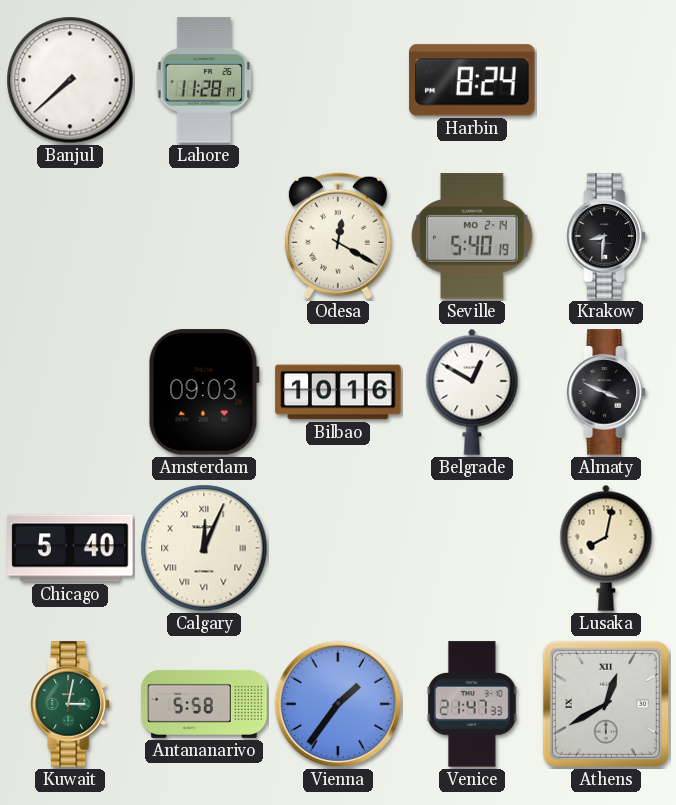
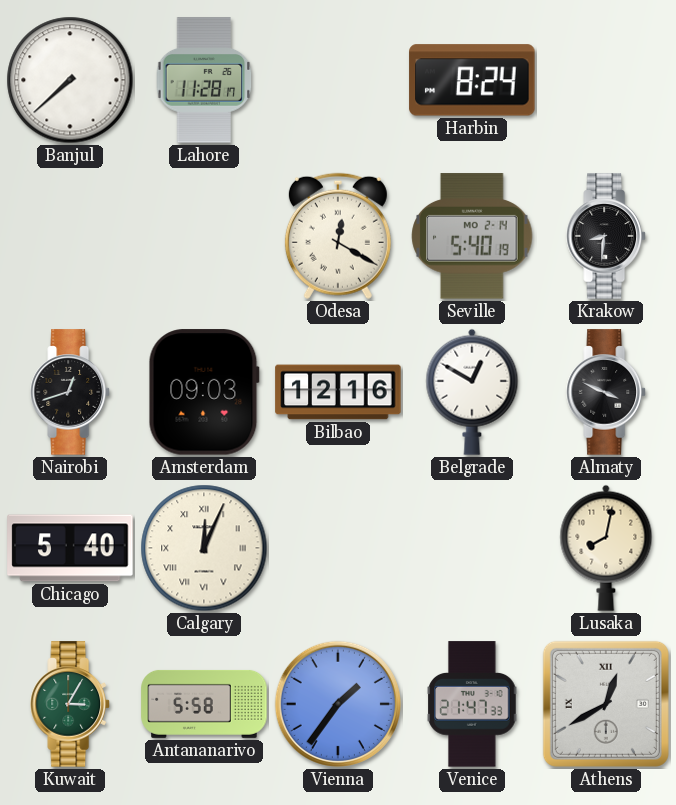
Nairobi: none -> 12:42 (70, 392)
Bilbao: 10:16 -> 12:16 (338, 392)
Kuwait: 3:02 -> 3:05 (70, 704)
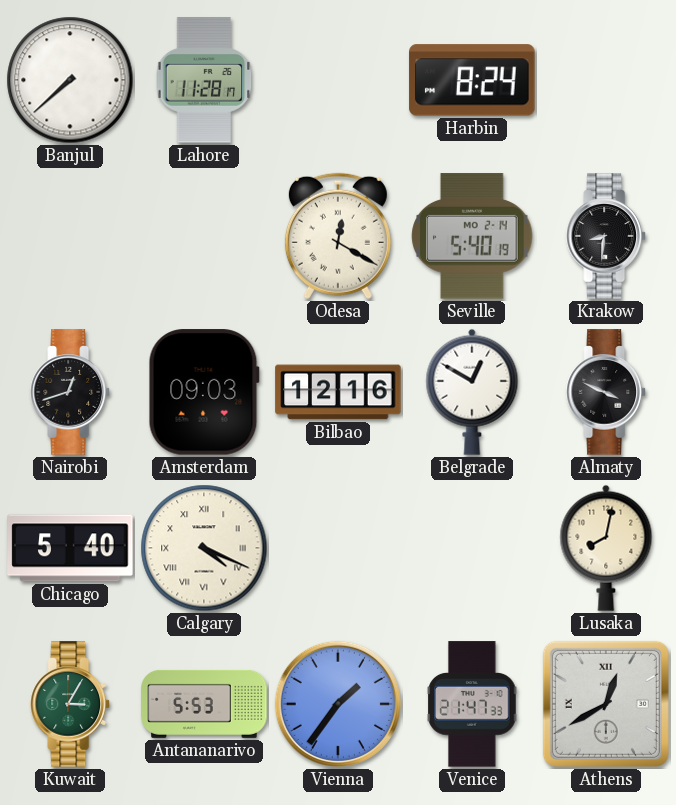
Calgary: 12:04 -> 4:19 (204, 548)
Antananarivo: 5:58 -> 5:53 (204, 704)
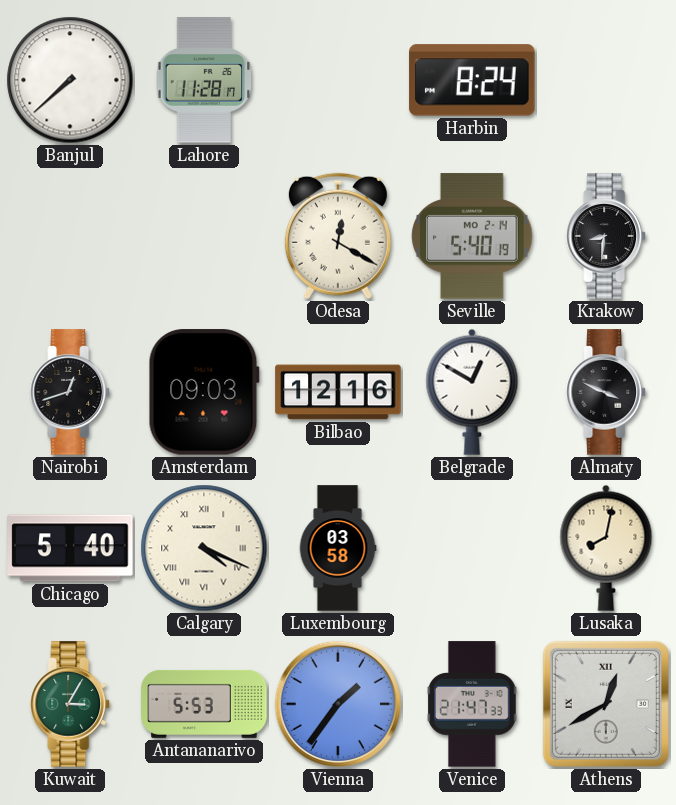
Luxembourg: none -> 03:58 (338, 548)
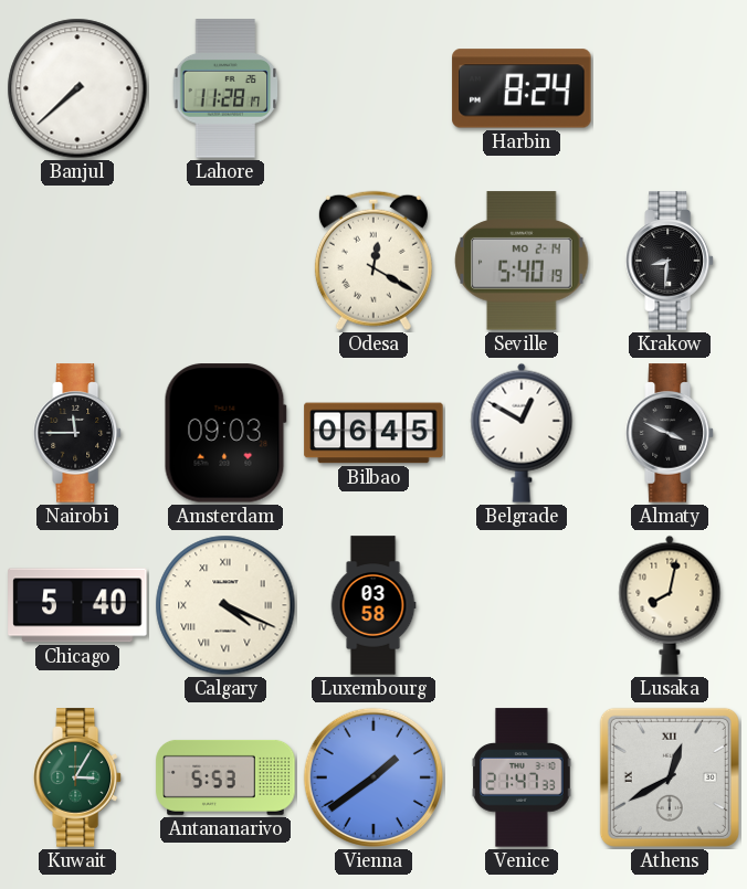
Nairobi: 12:42 -> 11:45 (77, 433)
Bilbao: 12:16 -> 06:45 (373, 433)
Vienna: 1:36 -> 1:39 (373, 777)
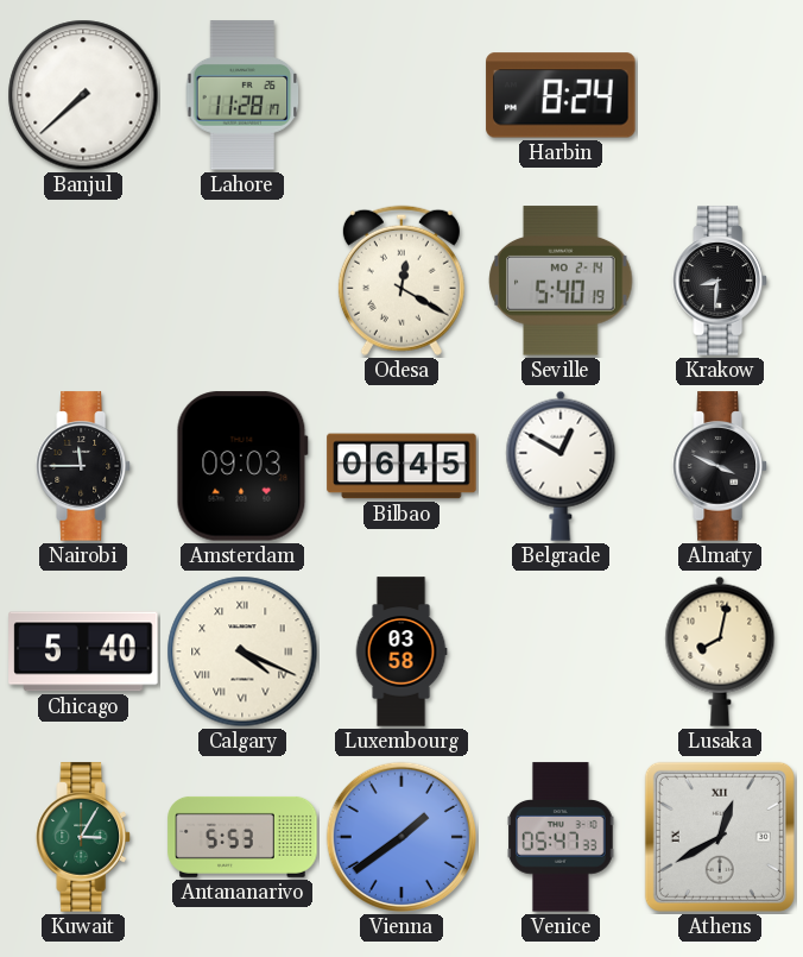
Venice: 21:47 -> 05:47 (561, 837)
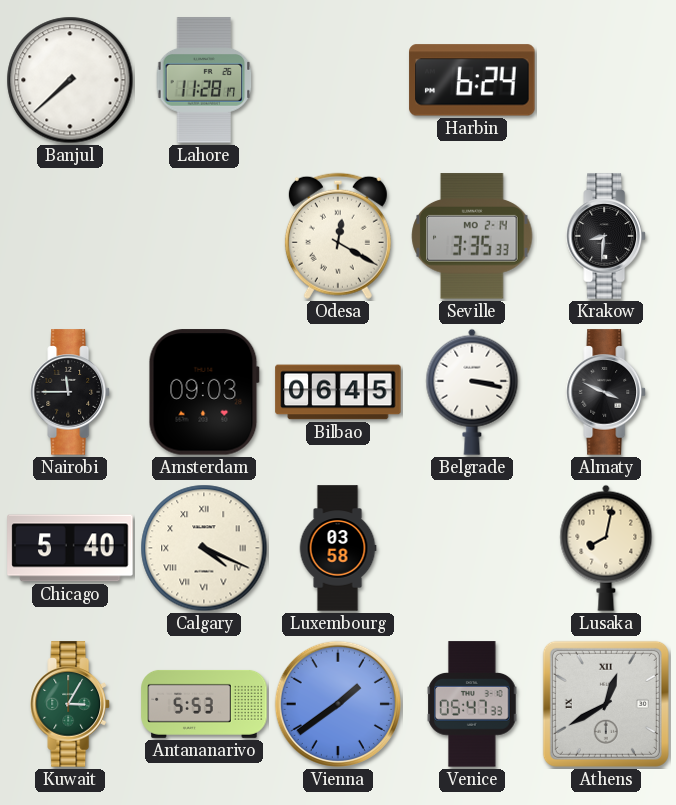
Harbin: 8:24 -> 6:24 (472, 80)
Seville: 5:40 -> 3:35 (472, 236)
Belgrade: 12:50 -> 3:17 (472, 392)
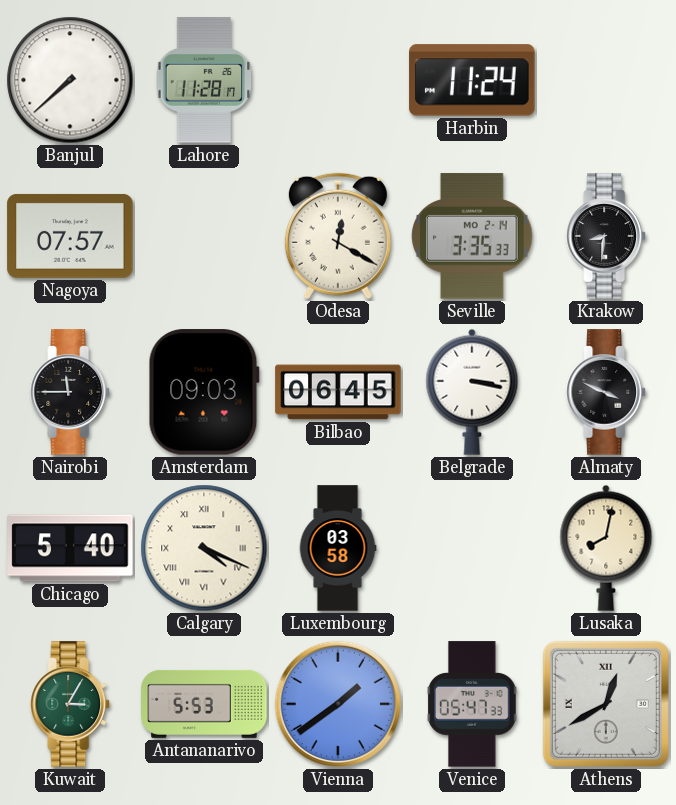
Harbin: 6:24 -> 11:24 (472, 80)
Nagoya: none -> 07:57 (70, 236)
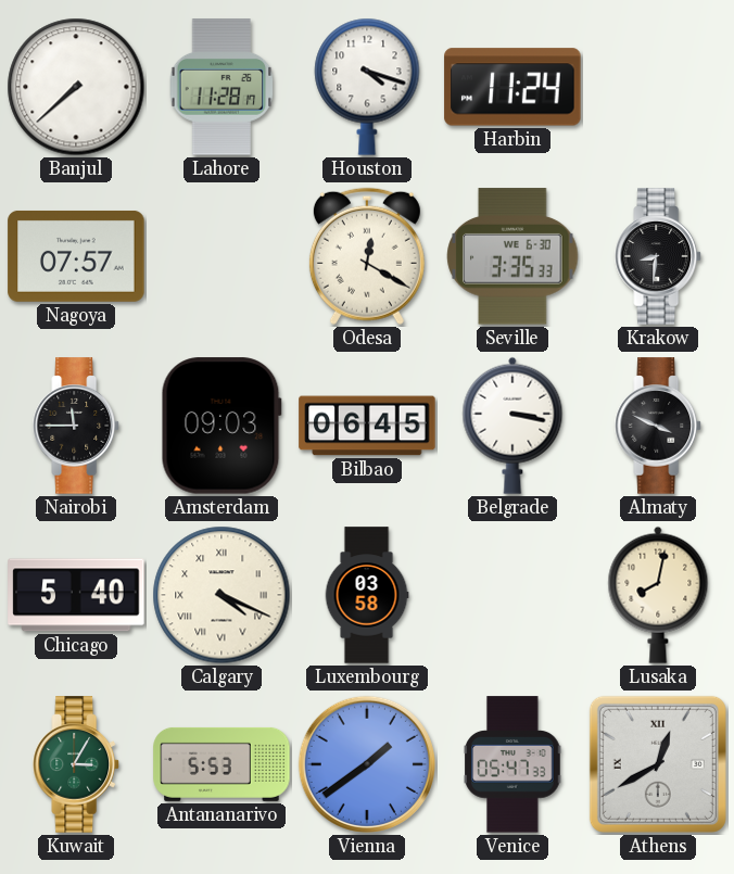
Houston: none -> 4:18 (367, 87)
Seville date: MO 2-14 -> WE 6-30 (512, 256)
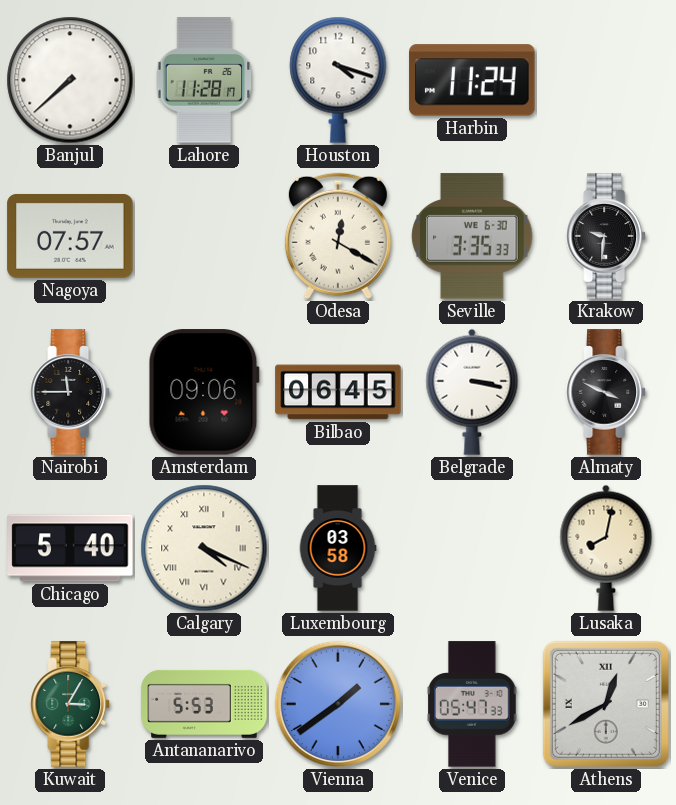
Krakow: 8:31 -> 9:31 (606, 236)
Amsterdam: 09:03 -> 09:06 (204, 392)
